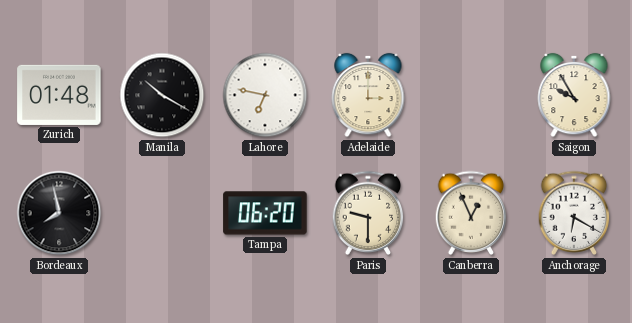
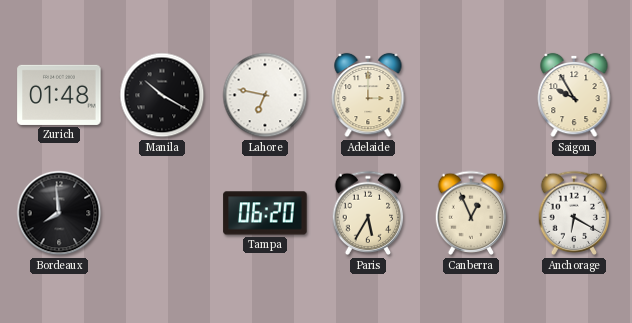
Bordeaux: 7:58 -> 7:59 (59, 213)
Paris: 9:30 -> 5:35 (368, 213)
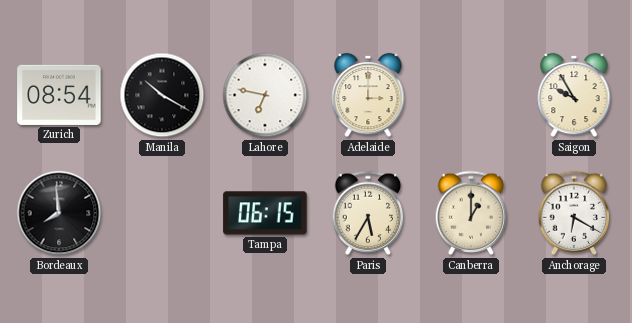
Zurich: 01:48 -> 08:54 (59, 95)
Tampa: 06:20 -> 06:15 (265, 213)
Canberra: 12:56 -> 1:00 (471, 213)
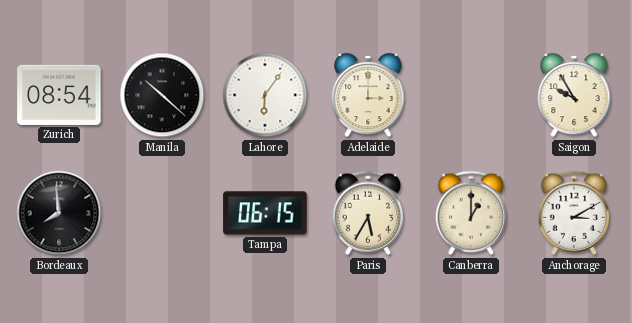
Manila: 10:20 -> 10:22 (162, 95)
Lahore: 6:47 -> 6:06 (265, 95)
Anchorage: 6:20 -> 3:10 (574, 213)
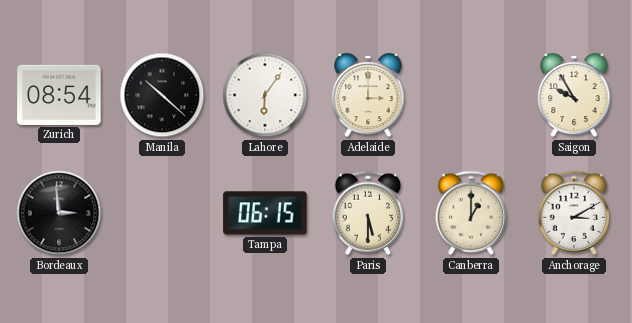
Bordeaux: 7:59 -> 2:59 (59, 213)
Paris: 5:35 -> 5:30 (368, 213)
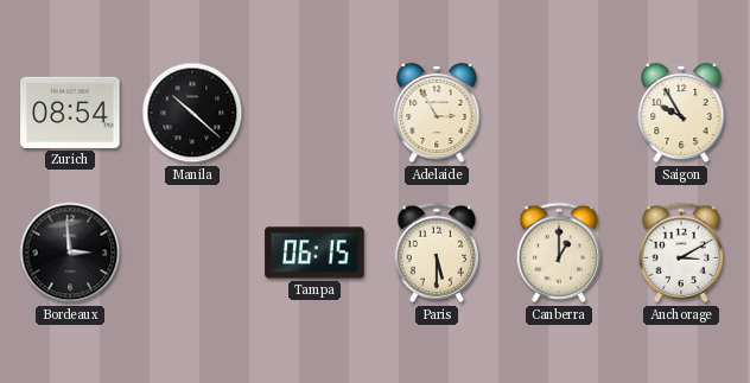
Lahore: 6:06 -> none (265, 95)
Adelaide: 3:00 -> 2:55 (437, 113)
